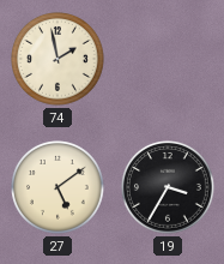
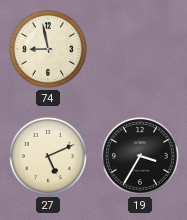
74: 1:58 -> 8:58 (49, 50)
27: 5:09 -> 5:11 (49, 157)
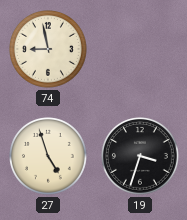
27: 5:11 -> 4:57 (49, 157)
19: 3:35 -> 3:33 (141, 157)
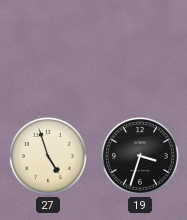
74: 8:58 -> none (49, 50)
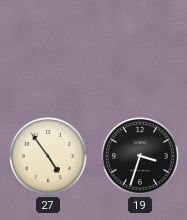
27: 4:57 -> 4:54 (49, 157)
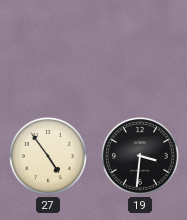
19: 3:33 -> 3:31 (141, 157)
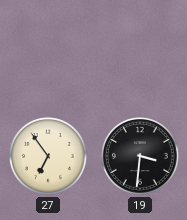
27: 4:54 -> 6:54 (49, 157)
